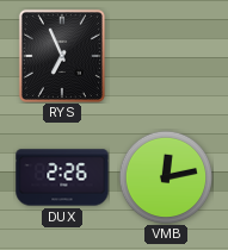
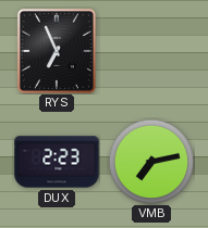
DUX: 2:26 -> 2:23 (57, 162)
VMB: 12:13 -> 7:13 (150, 161)
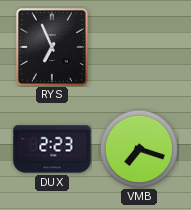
VMB: 7:13 -> 7:18 (138, 148)
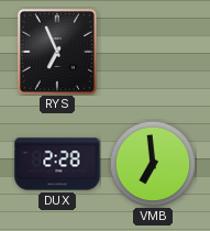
DUX: 2:23 -> 2:28 (57, 164)
VMB: 7:18 -> 6:59 (152, 163)
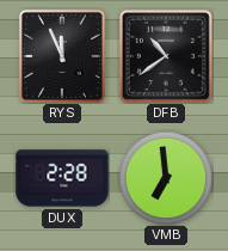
RYS: 6:56 -> 11:56 (62, 56)
DFB: none -> 10:39 (166, 56)
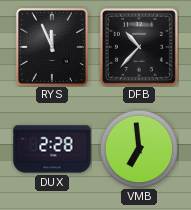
DFB: 10:39 -> 10:37 (139, 47)
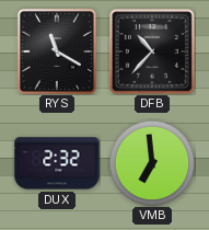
RYS: 11:56 -> 11:20 (57, 51)
DUX: 2:28 -> 2:32 (57, 163)
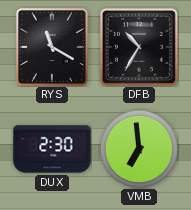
DFB: 10:37 -> 10:35 (139, 47)
DUX: 2:32 -> 2:30 (52, 149)
